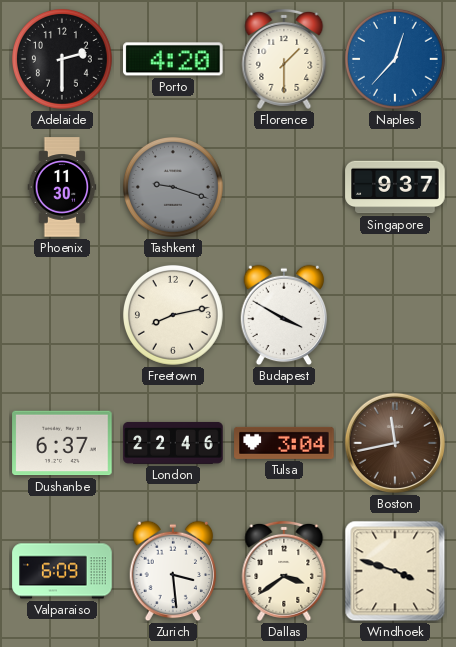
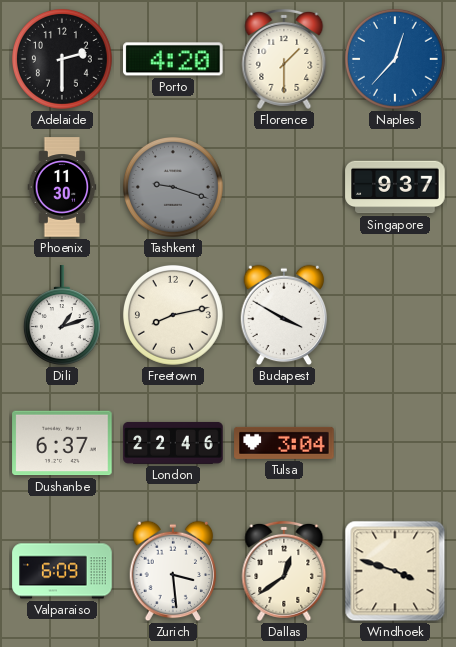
Dili: none -> 1:12 (62, 315)
Boston: 11:43 -> none (395, 443)
Dallas: 3:39 -> 12:39 (284, 571)
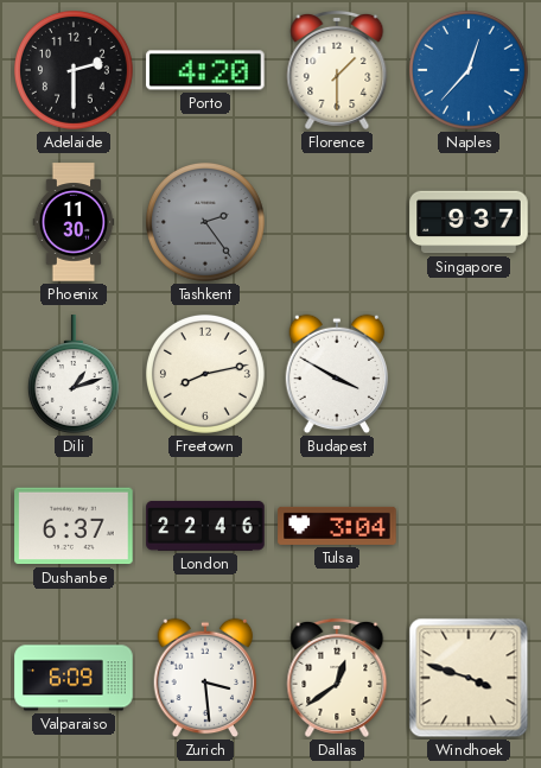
Tashkent: 9:18 -> 2:24 (205, 222)
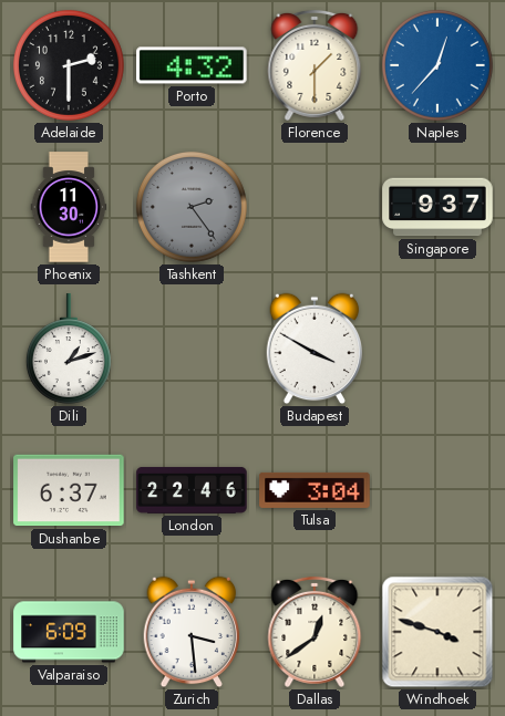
Porto: 4:20 -> 4:32 (192, 65)
Freetown: 8:13 -> none (205, 374)
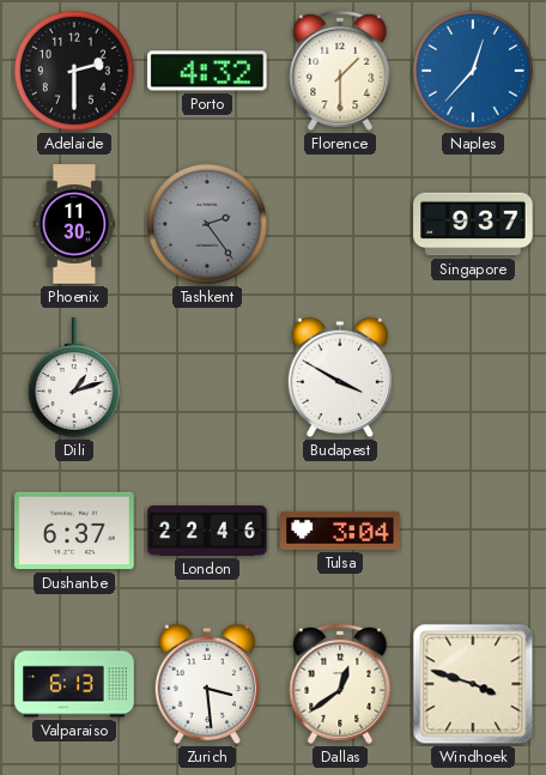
Valparaiso: 6:09 -> 6:13 (74, 684)
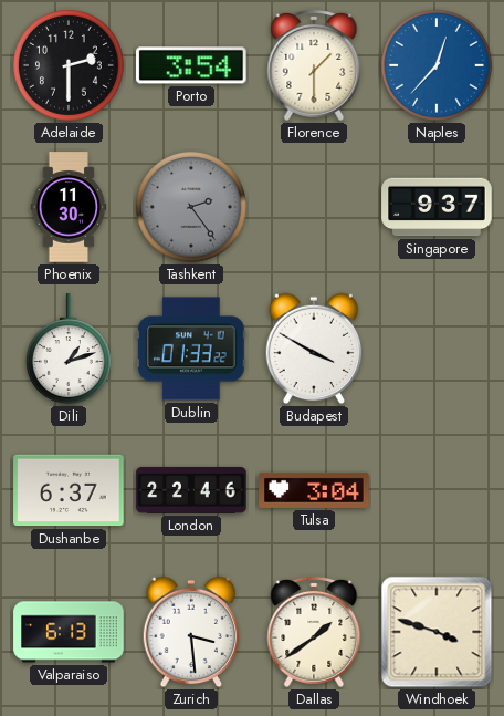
Porto: 4:32 -> 3:54 (191, 65)
Dublin: none -> 01:33 (191, 349)
Dallas: 12:39 -> 1:39 (314, 632)
